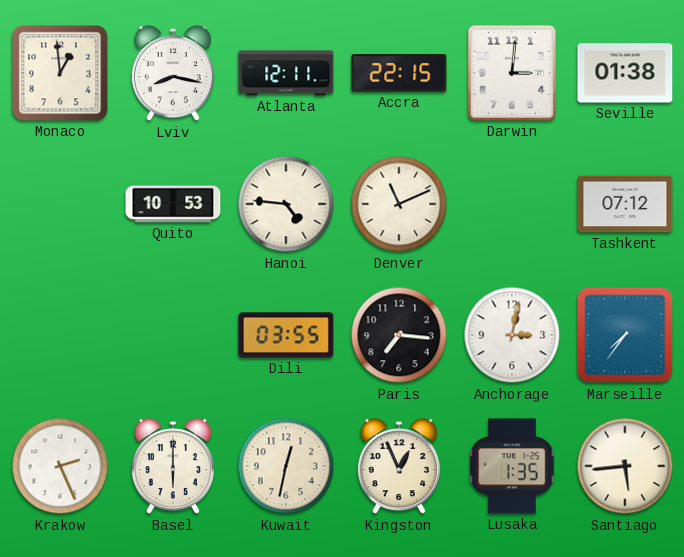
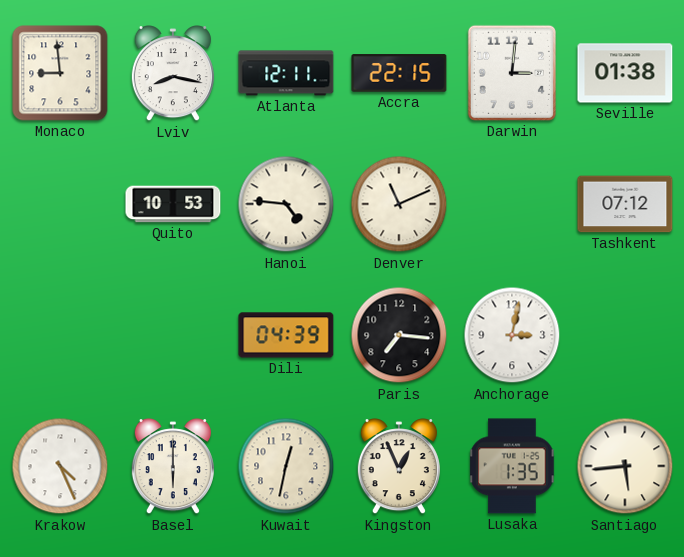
Monaco: 12:59 -> 8:59 (60, 73)
Dili: 03:55 -> 04:39 (286, 335)
Marseille: 7:36 -> none (625, 335)
Krakow: 2:26 -> 4:26 (60, 466)
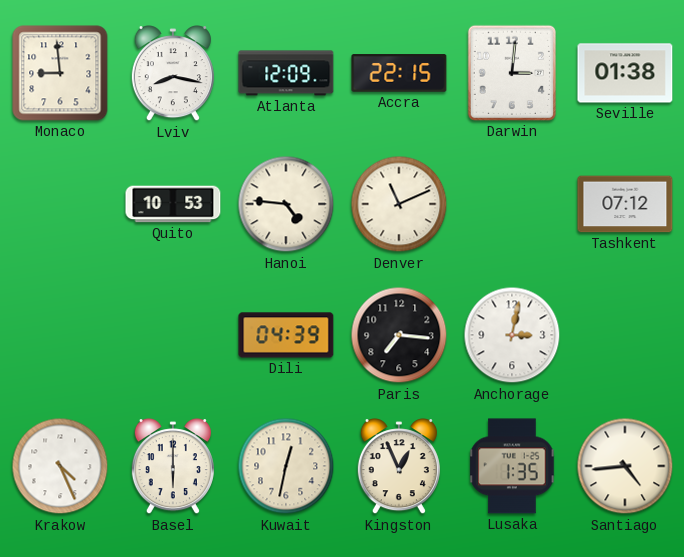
Atlanta: 12:11 -> 12:09 (286, 73)
Santiago: 5:44 -> 4:44 (625, 466)
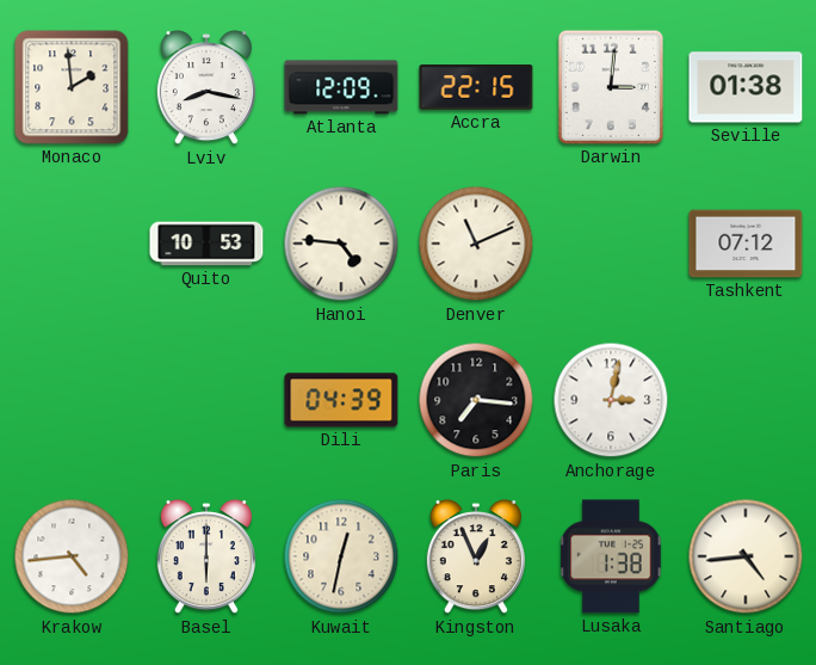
Monaco: 8:59 -> 1:59 (72, 87)
Krakow: 4:26 -> 4:44 (72, 556)
Lusaka: 1:35 -> 1:38 (611, 556)
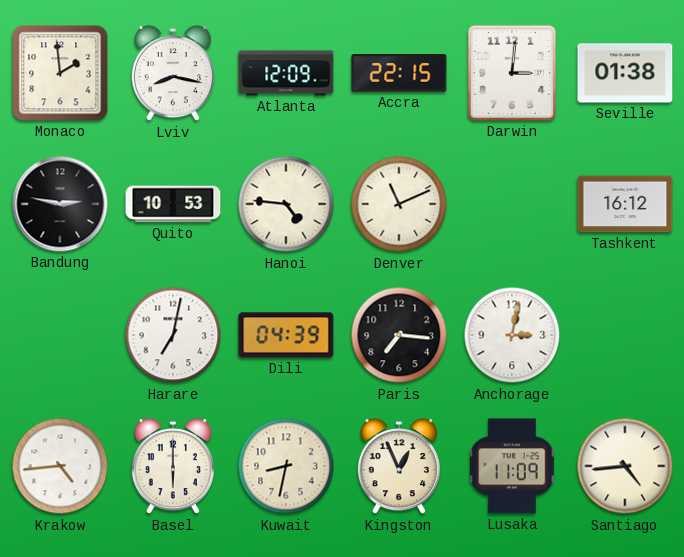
Bandung: none -> 2:47 (60, 204)
Tashkent: 07:12 -> 16:12 (625, 204)
Harare: none -> 7:02 (173, 335)
Kuwait: 12:32 -> 8:32 (286, 466)
Lusaka: 1:38 -> 11:09 (512, 466)
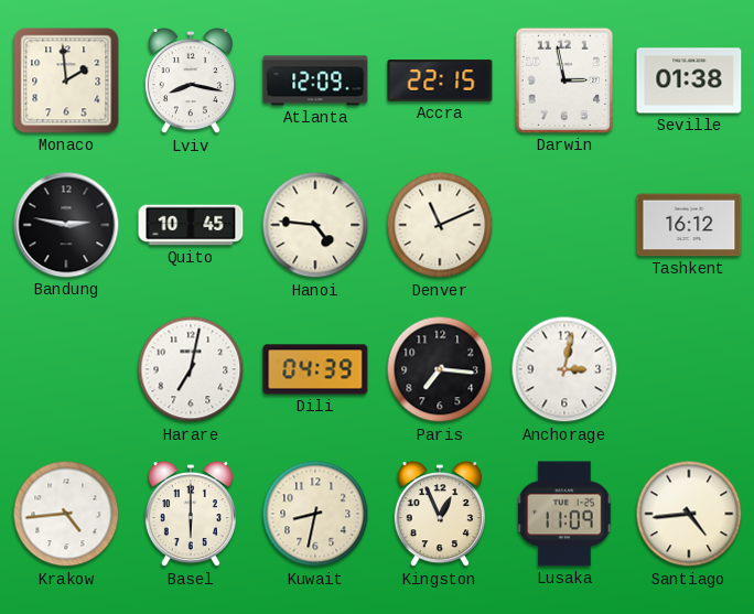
Darwin: 3:01 -> 2:58 (564, 80)
Quito: 10:53 -> 10:45 (191, 225)
